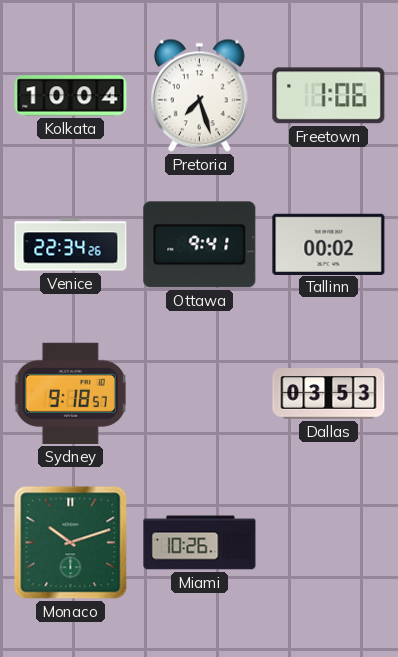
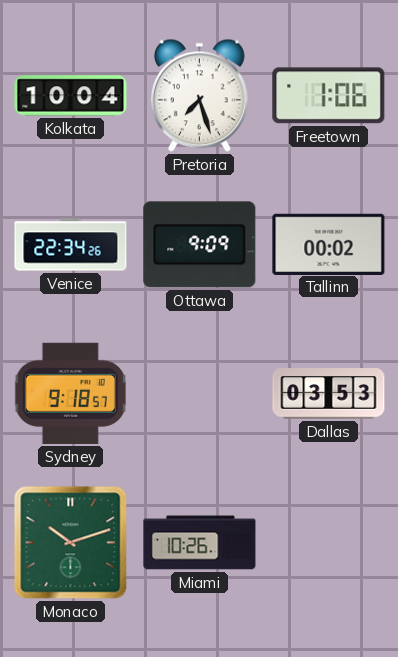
Ottawa: 9:41 -> 9:09 (200, 245)
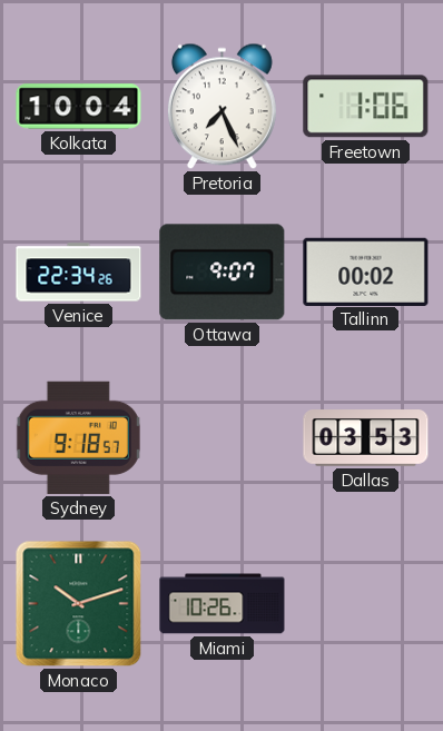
Pretoria: 7:27 -> 7:26 (221, 107)
Ottawa: 9:09 -> 9:07 (223, 273)
